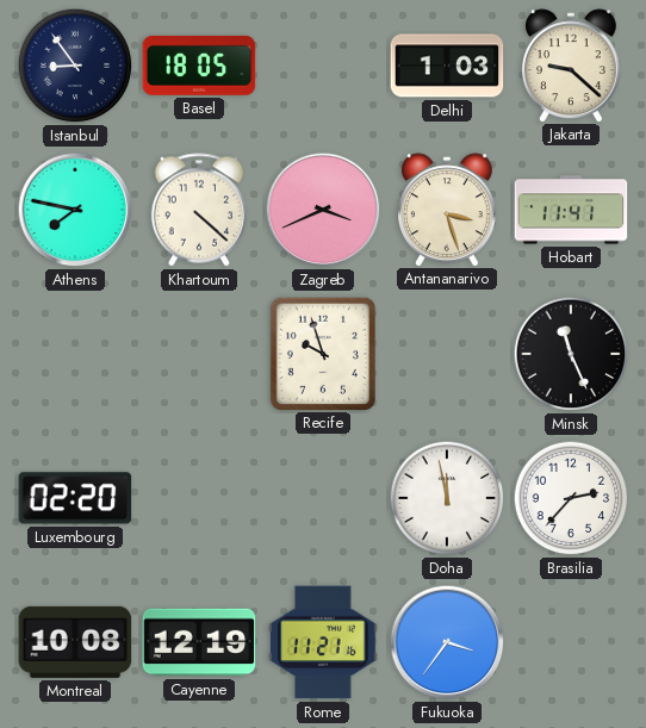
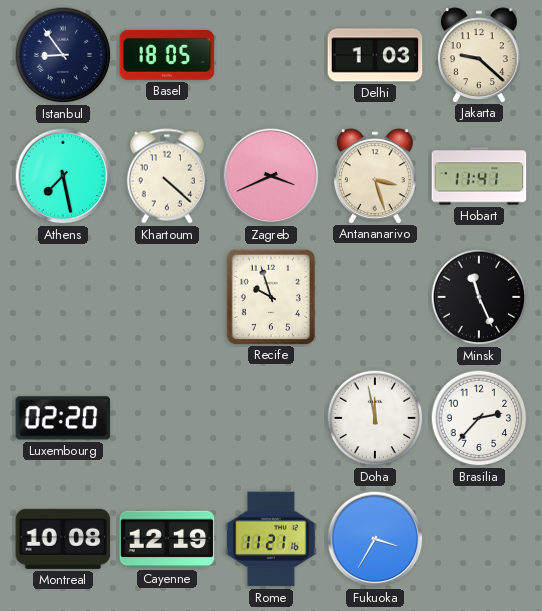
Athens: 7:47 -> 7:28 (63, 176)
Fukuoka: 3:36 -> 3:35 (375, 539)
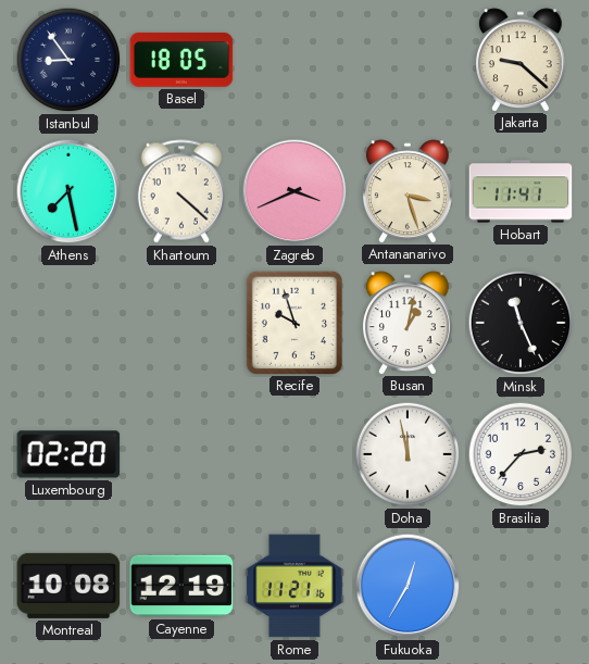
Delhi: 1:03 -> none (375, 55)
Busan: none -> 1:02 (408, 323)
Fukuoka: 3:35 -> 12:35 (408, 586)
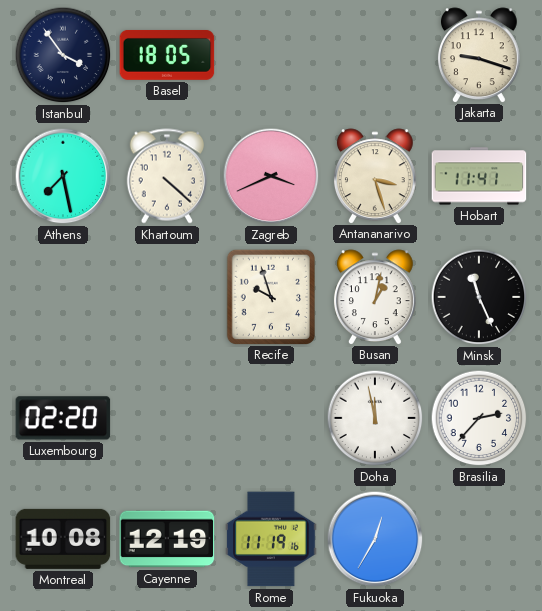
Istanbul: 8:54 -> 3:54 (63, 55)
Jakarta: 9:22 -> 9:18 (479, 55)
Rome: 11:21 -> 11:19 (271, 539)
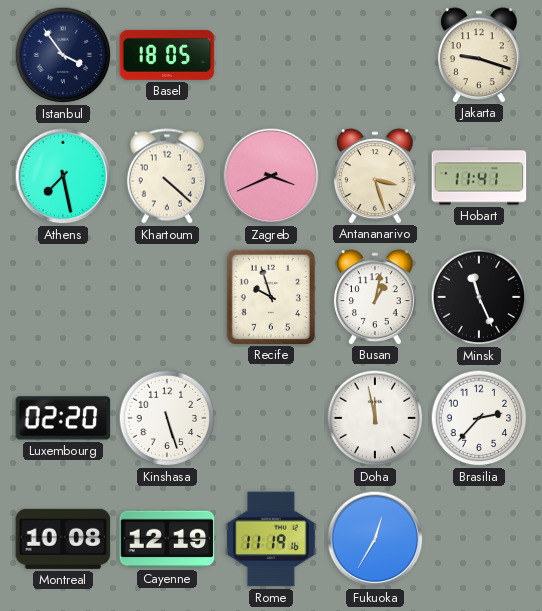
Kinshasa: none -> 5:27 (167, 418)
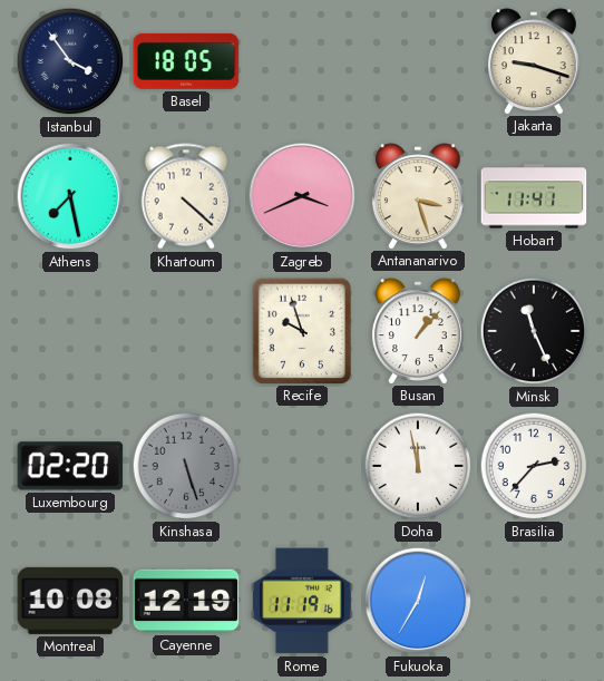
Busan: 1:02 -> 1:07 (418, 331)
Kinshasa dial: white -> grey (186, 466)
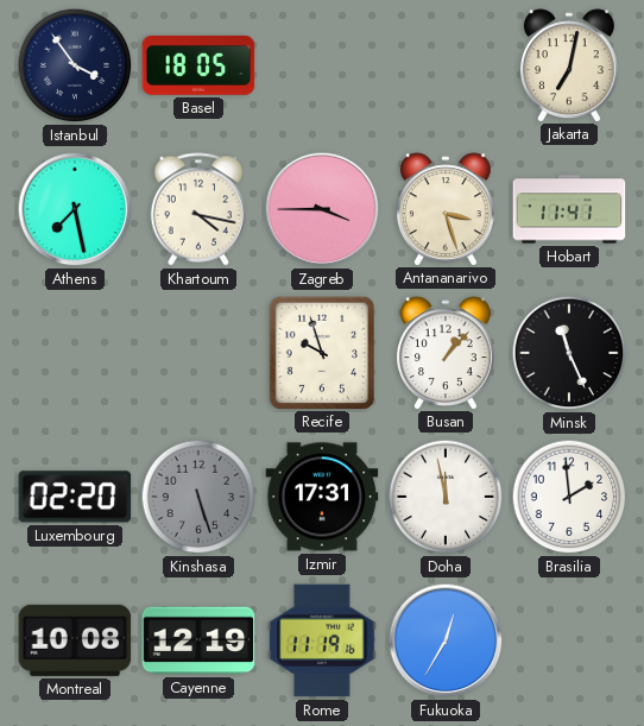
Jakarta: 9:18 -> 7:02 (569, 65)
Khartoum: 4:22 -> 4:17 (197, 209)
Zagreb: 3:41 -> 3:45 (322, 209)
Izmir: none -> 17:31 (322, 497)
Brasilia: 2:37 -> 1:59 (569, 497)
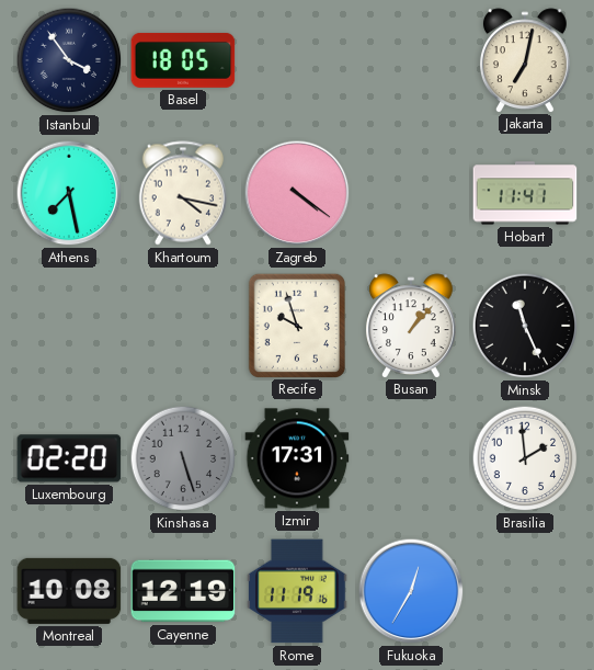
Zagreb: 3:45 -> 4:21 (297, 193)
Antananarivo: 3:27 -> none (446, 209)
Doha: 11:58 -> none (446, 497)
